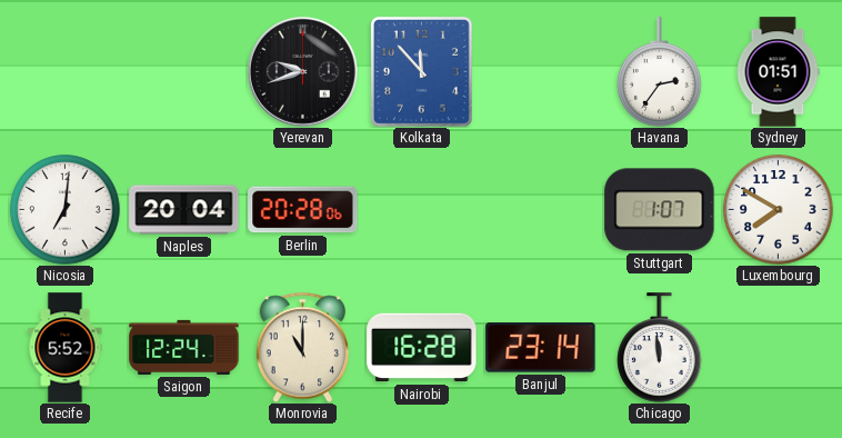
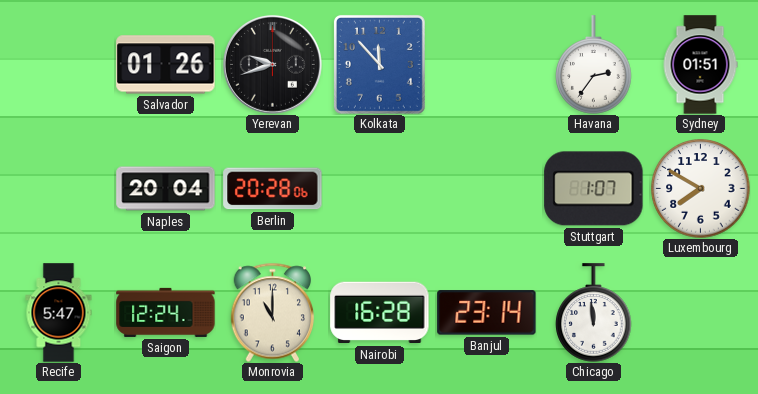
Salvador: none -> 01:26 (166, 65)
Nicosia: 7:01 -> none (66, 210)
Recife: 5:52 -> 5:47 (59, 313)
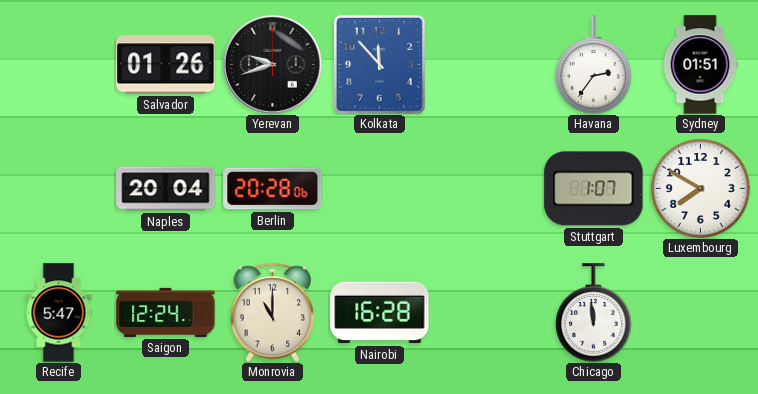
Banjul: 23:14 -> none (487, 313)
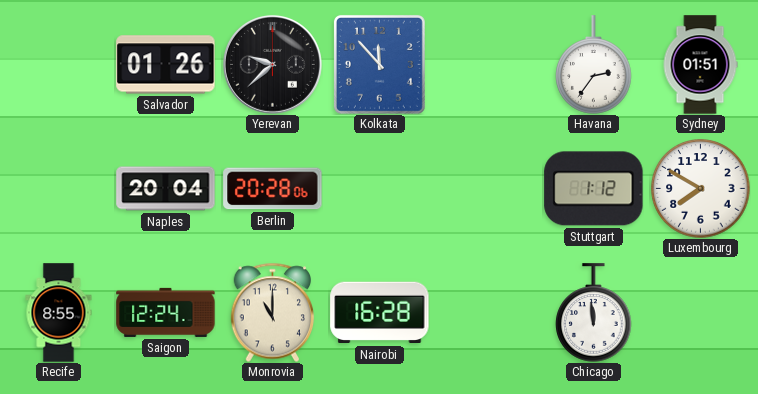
Yerevan: 9:42 -> 9:38 (272, 64)
Stuttgart: 1:07 -> 1:12 (594, 189)
Recife: 5:47 -> 8:55 (59, 313)
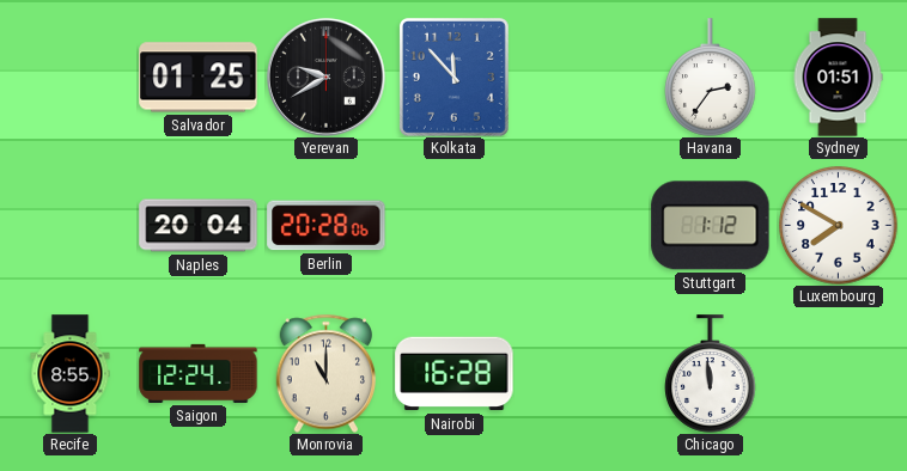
Salvador: 01:26 -> 01:25 (199, 78)
Yerevan: 9:38 -> 9:40 (325, 77)
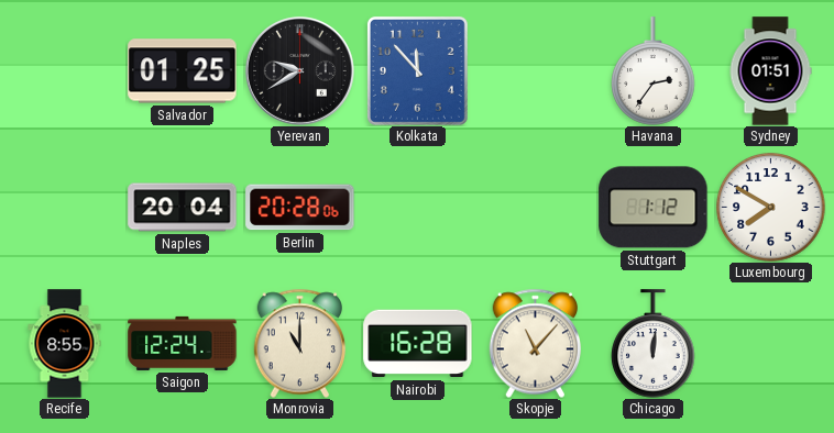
Skopje: none -> 11:07 (536, 343)
Chicago: 11:59 -> 12:01 (654, 344)
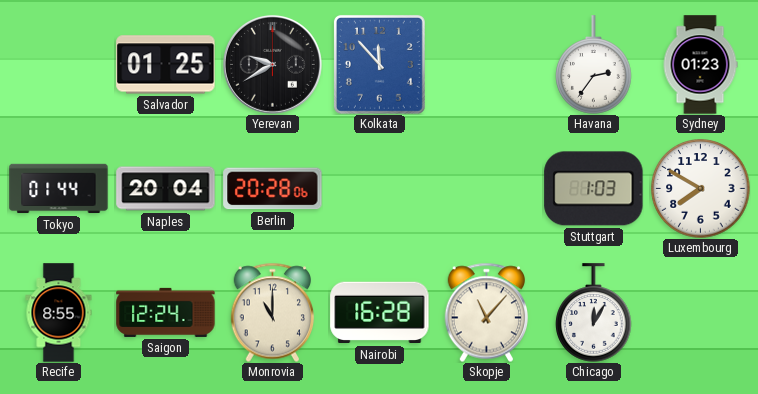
Sydney: 01:51 -> 01:23 (700, 65)
Tokyo: none -> 01:44 (59, 189)
Stuttgart: 1:12 -> 1:03 (594, 189)
Chicago: 12:01 -> 12:05 (594, 313)
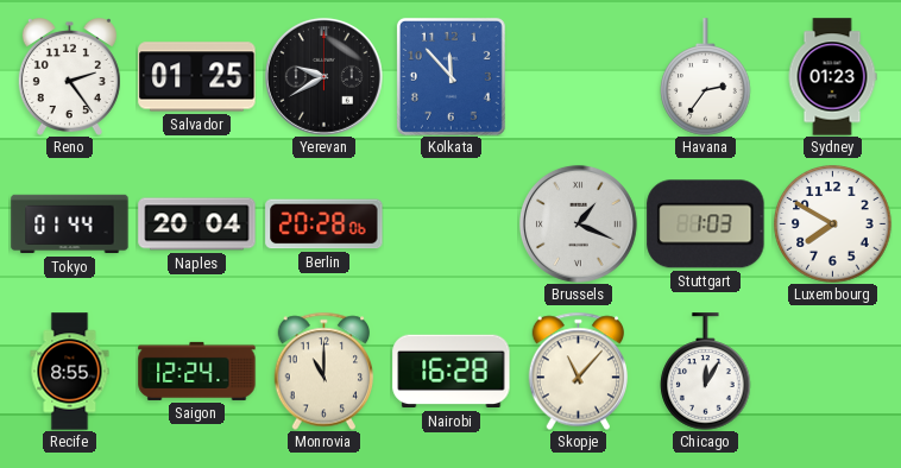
Reno: none -> 2:24 (69, 77)
Brussels: none -> 1:19 (578, 223)
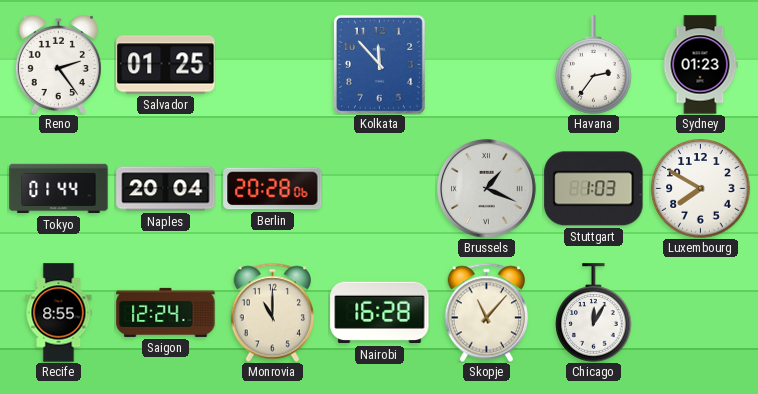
Yerevan: 9:40 -> none (323, 76)
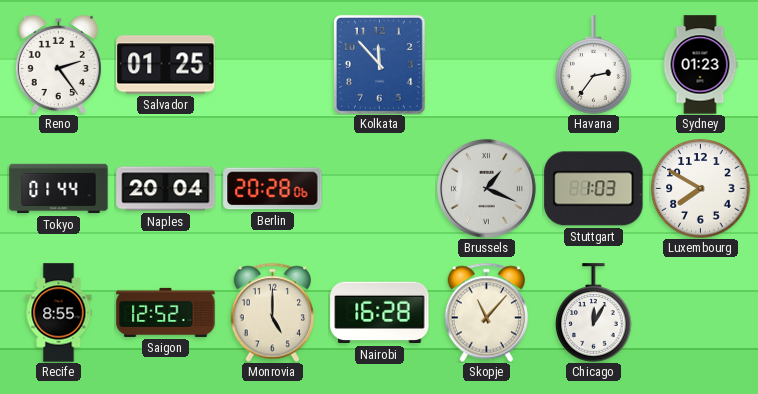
Saigon: 12:24 -> 12:52 (166, 312)
Monrovia: 11:00 -> 5:00 (273, 312)
